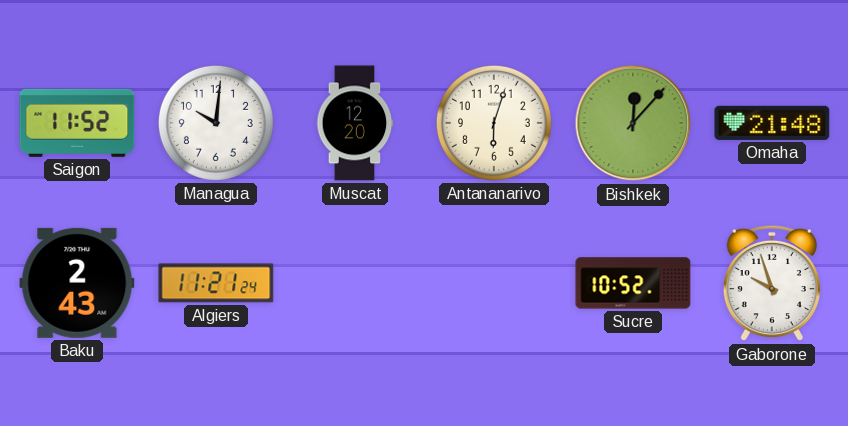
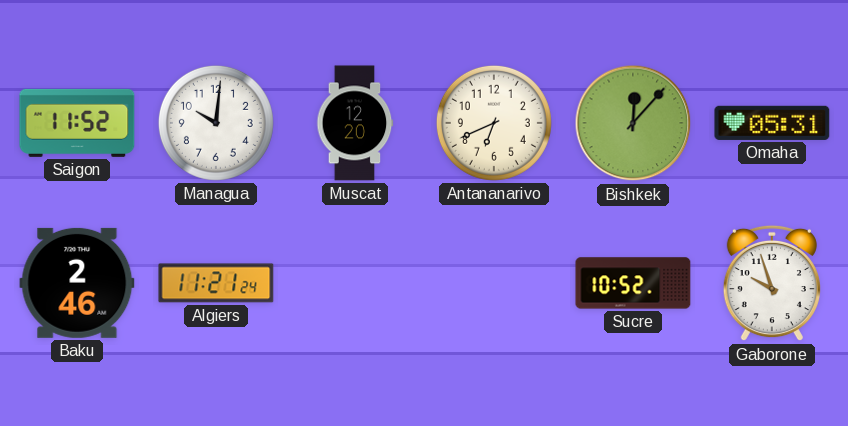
Antananarivo: 6:03 -> 6:41 (494, 123)
Omaha: 21:48 -> 05:31 (772, 123)
Baku: 2:43 -> 2:46 (77, 283)
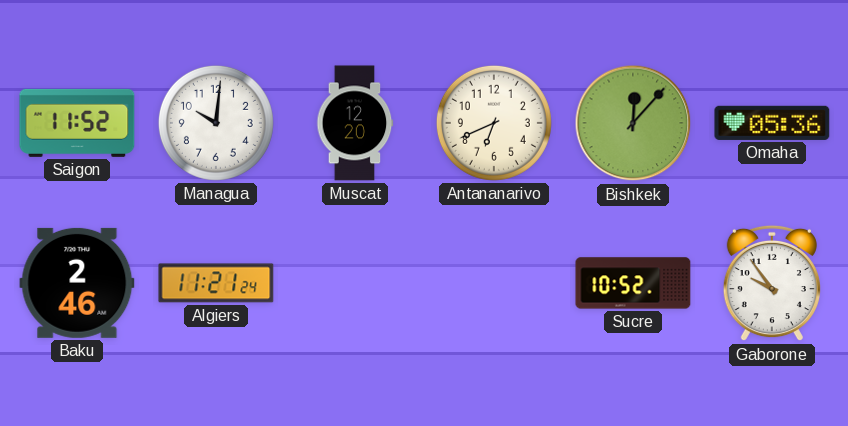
Omaha: 05:31 -> 05:36 (772, 123)
Gaborone: 9:57 -> 9:54 (772, 283)
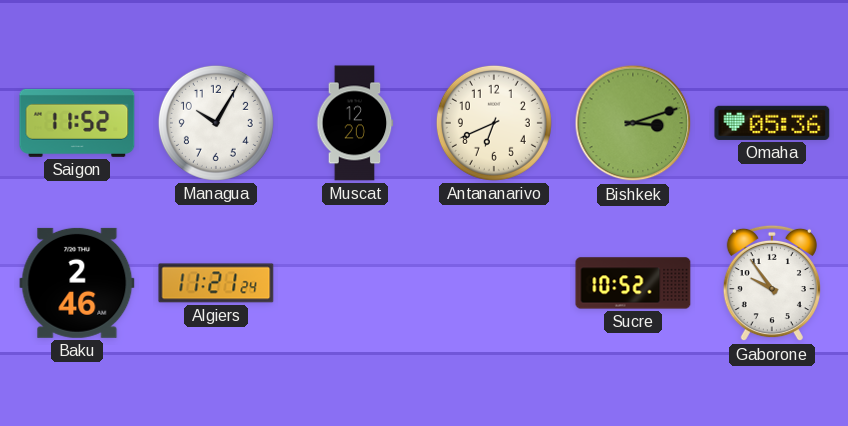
Managua: 10:01 -> 10:05 (216, 123)
Bishkek: 12:07 -> 3:12 (633, 123)
